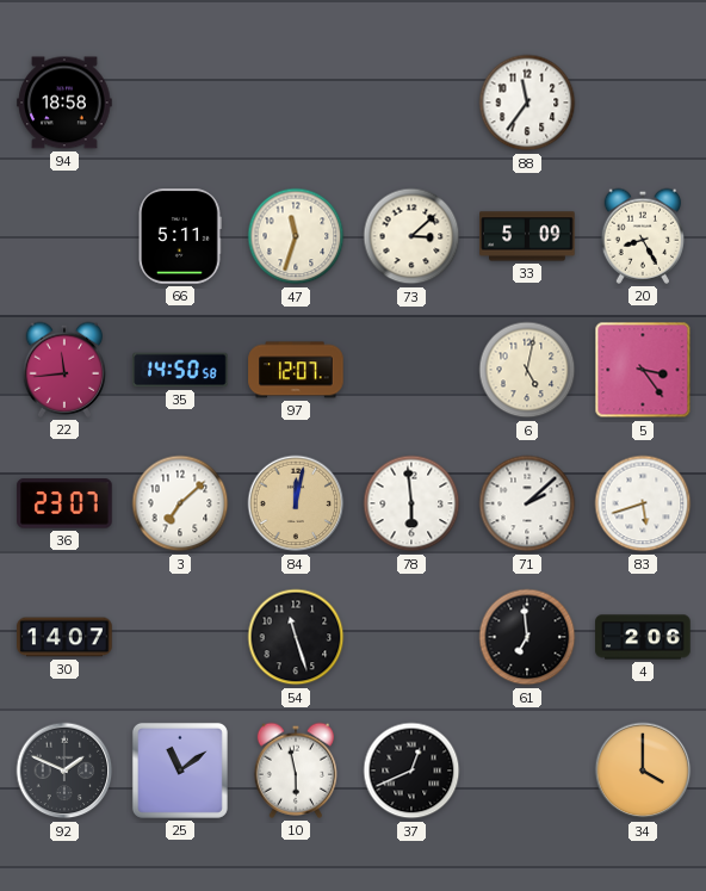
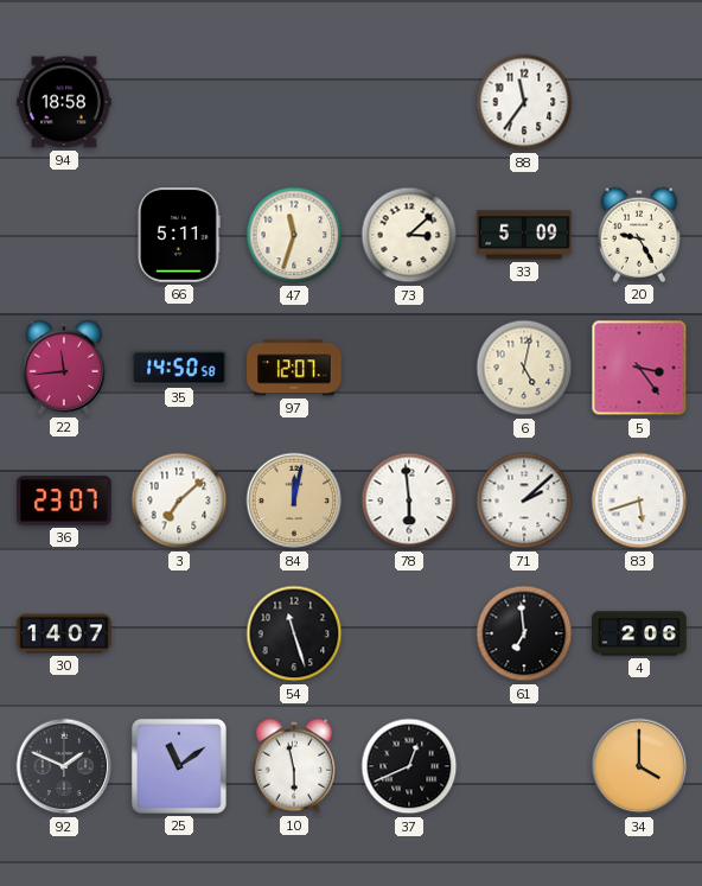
20: 8:25 -> 9:25 (638, 235)
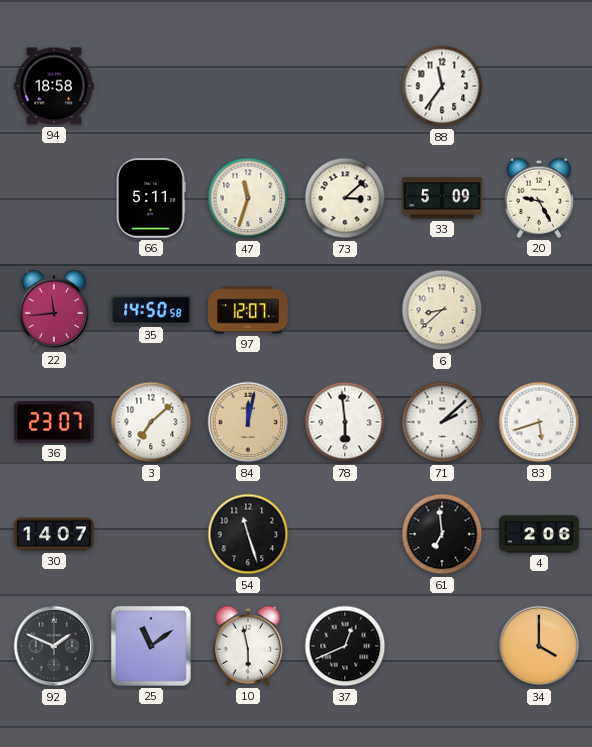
6: 5:02 -> 8:38 (442, 310)
5: 3:24 -> none (639, 368)
